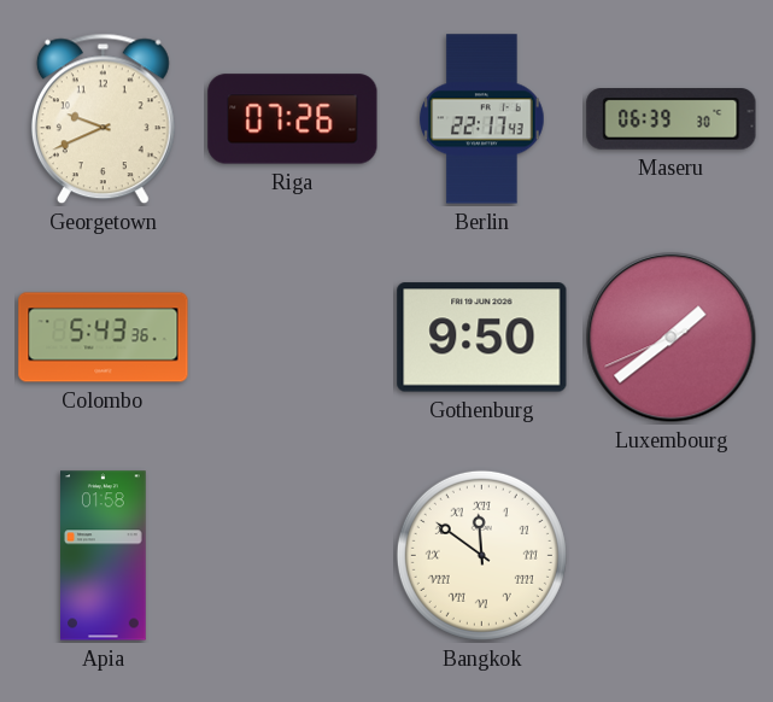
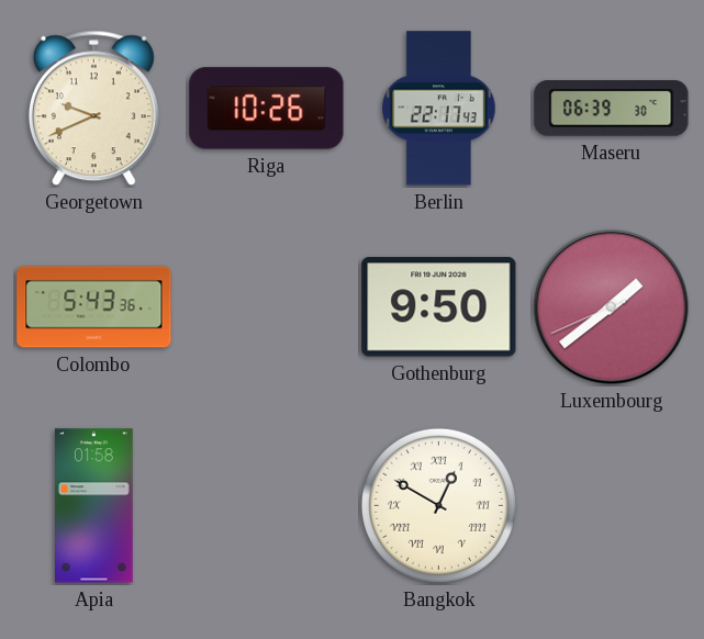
Riga: 07:26 -> 10:26 (267, 109)
Bangkok: 11:51 -> 12:50 (438, 505)
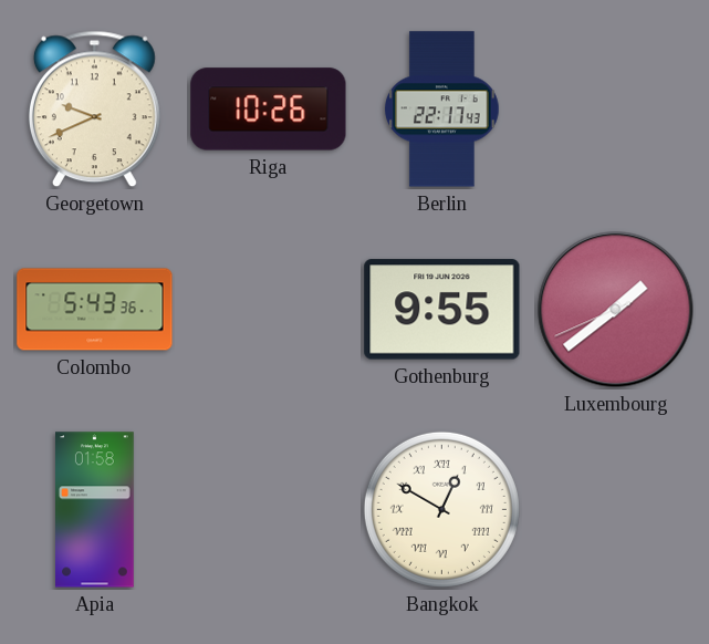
Maseru: 06:39 -> none (612, 109)
Gothenburg: 9:50 -> 9:55 (442, 310)
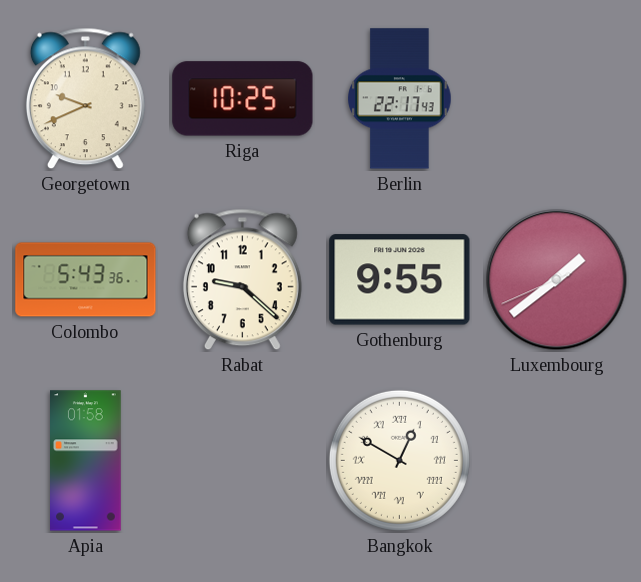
Riga: 10:26 -> 10:25 (243, 99)
Rabat: none -> 9:22 (242, 280)
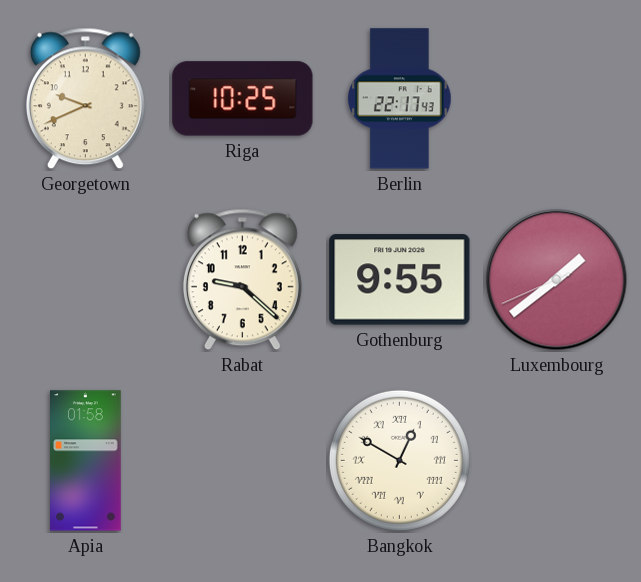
Colombo: 5:43 -> none (86, 280)
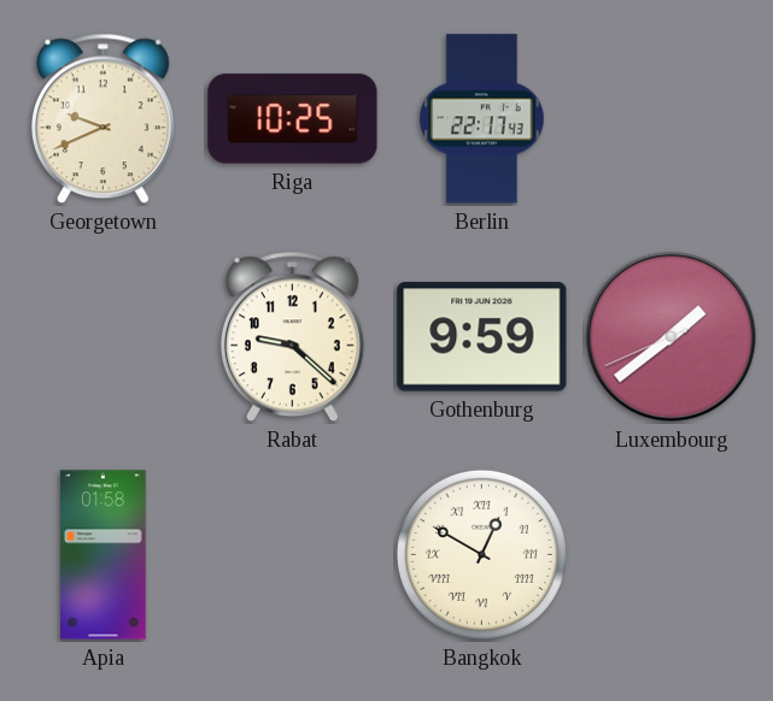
Gothenburg: 9:55 -> 9:59 (482, 337)
